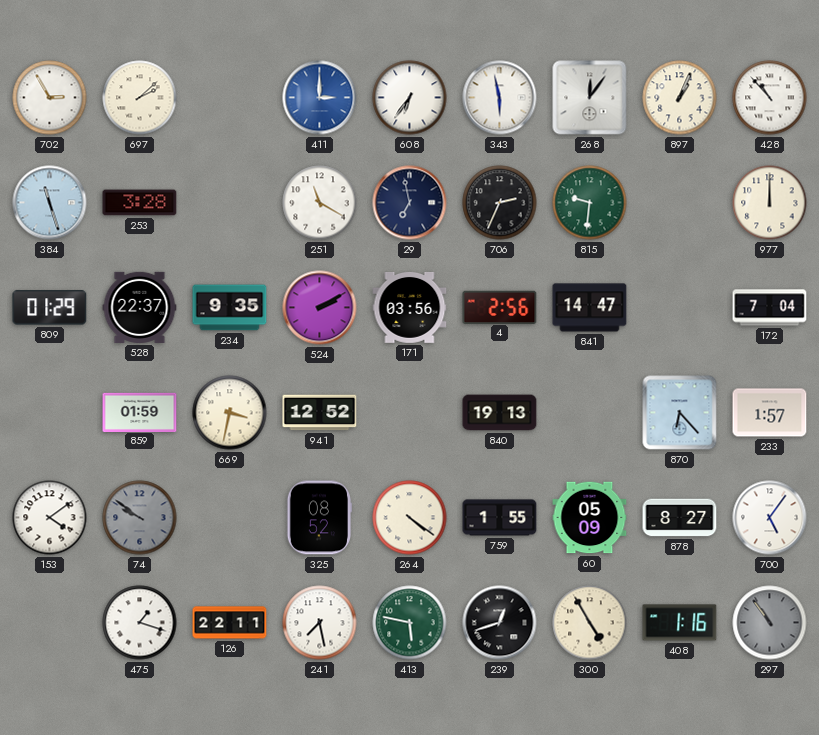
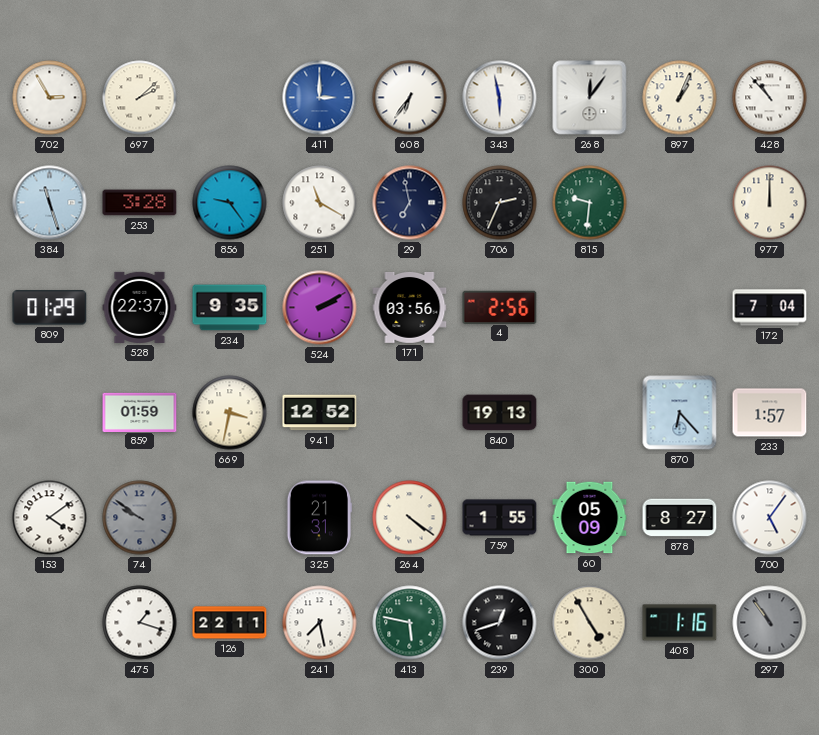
856: none -> 9:24 (230, 203)
841: 14:47 -> none (590, 308)
325: 08:52 -> 21:31 (318, 518)
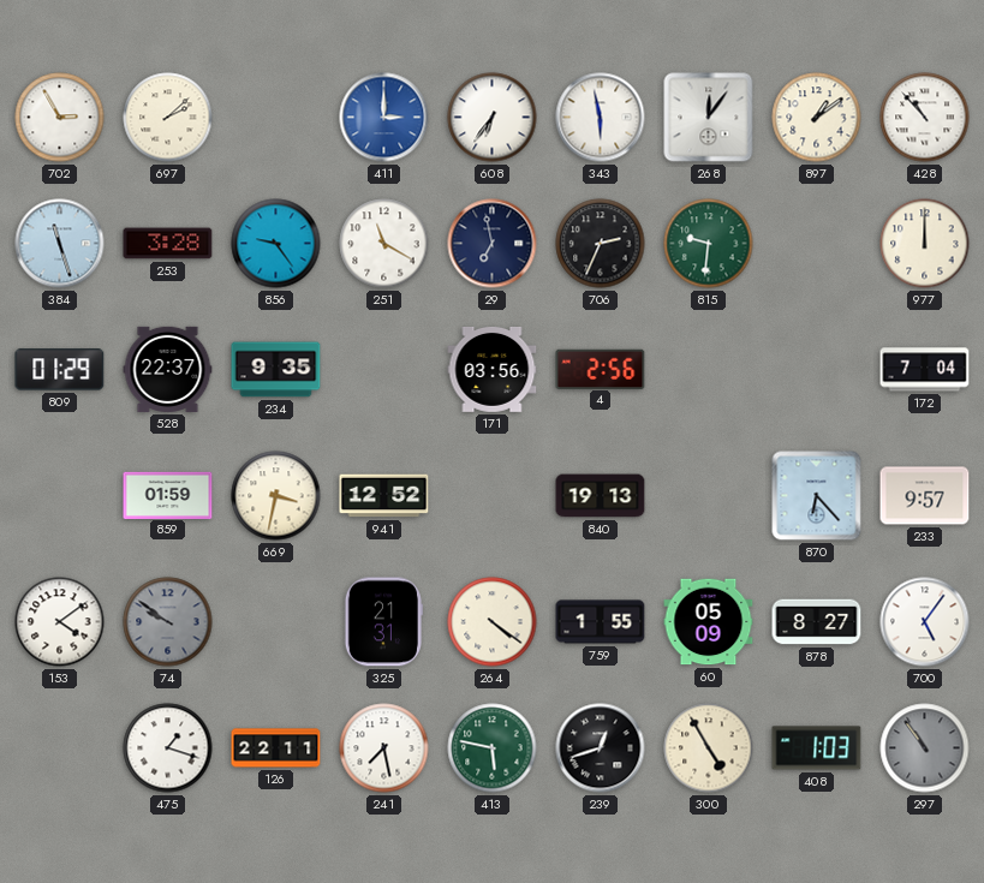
897: 1:04 -> 1:09 (817, 118)
524: 2:10 -> none (320, 308)
233: 1:57 -> 9:57 (925, 496)
408: 1:16 -> 1:03 (817, 748)
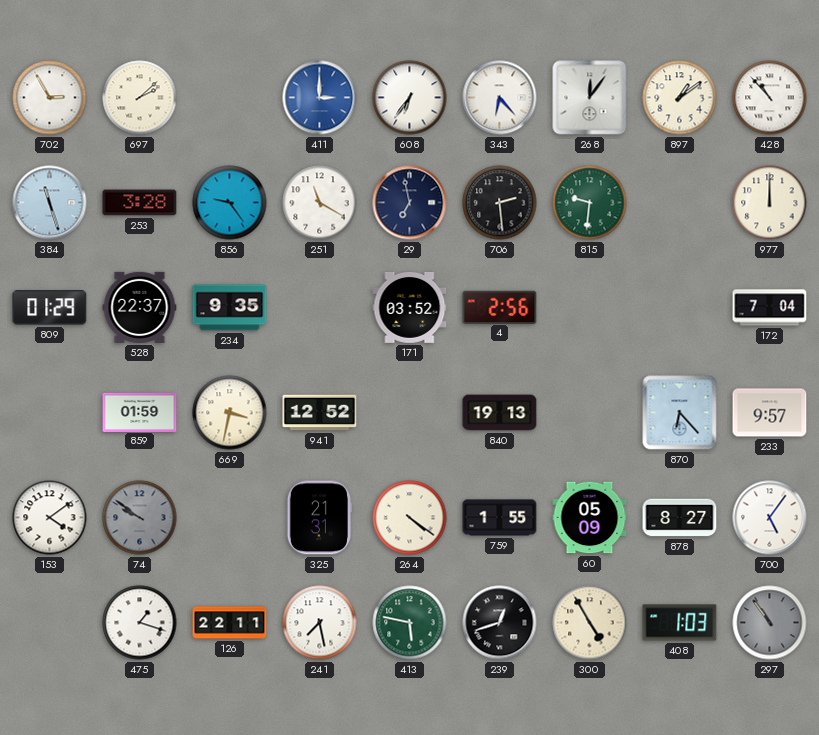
343: 5:58 -> 6:23 (500, 98)
706: 2:34 -> 2:29 (500, 203)
171: 03:56 -> 03:52 (410, 308)
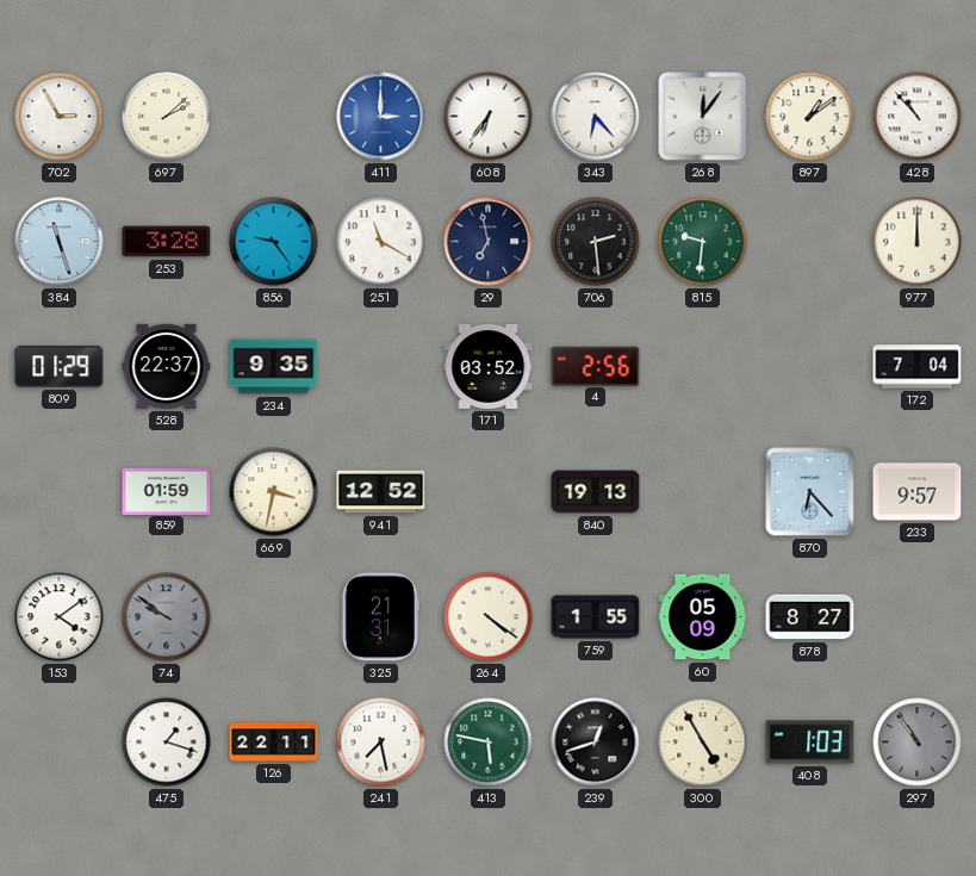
700: 5:06 -> none (770, 518)
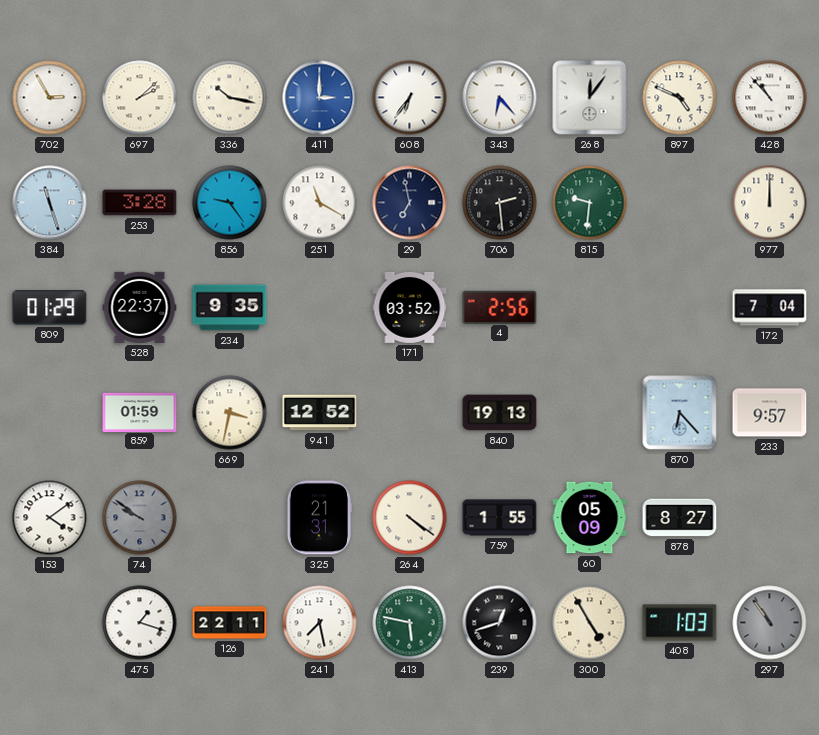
336: none -> 10:17 (230, 98)
897: 1:09 -> 4:49 (680, 98)
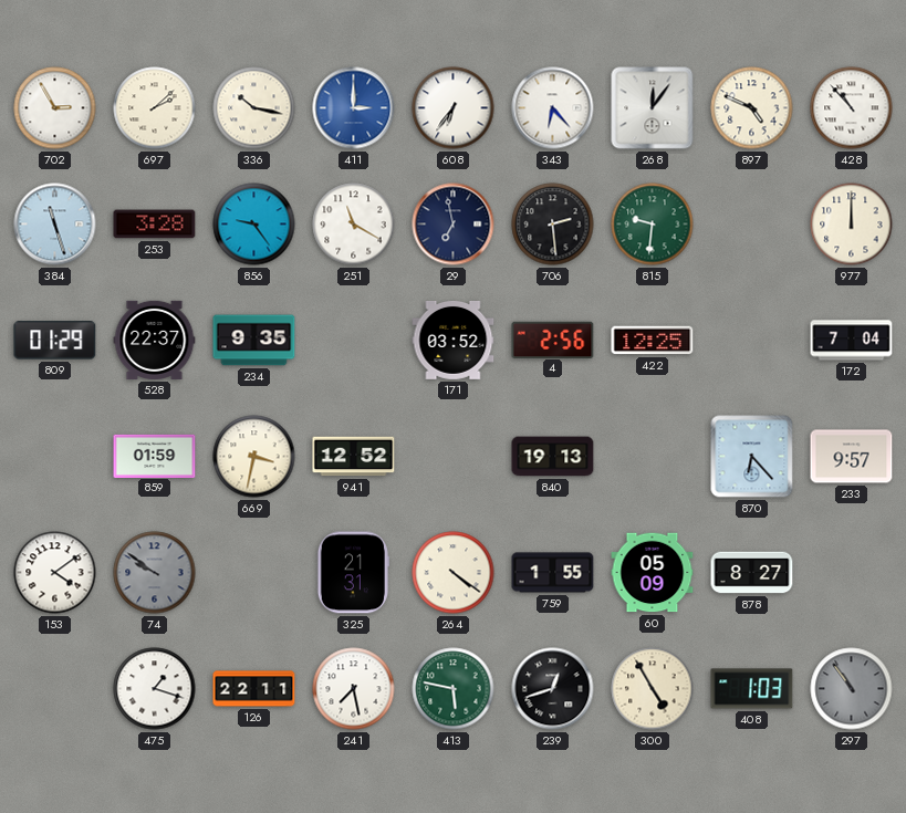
422: none -> 12:25 (653, 341)
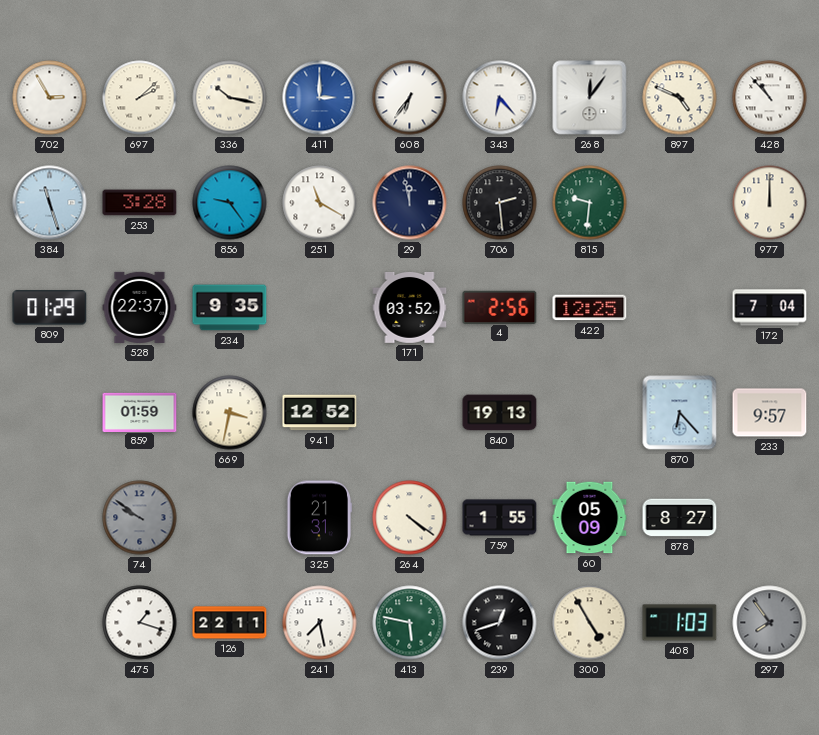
29: 6:58 -> 11:58 (410, 203)
153: 4:09 -> none (55, 573)
297: 10:54 -> 7:54 (770, 623)
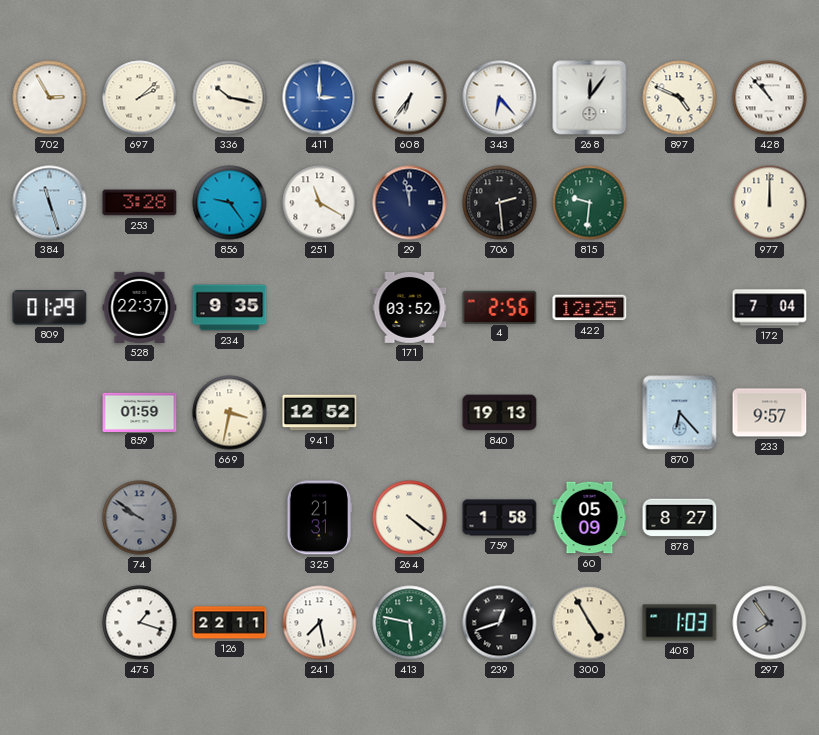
759: 1:55 -> 1:58 (500, 518)
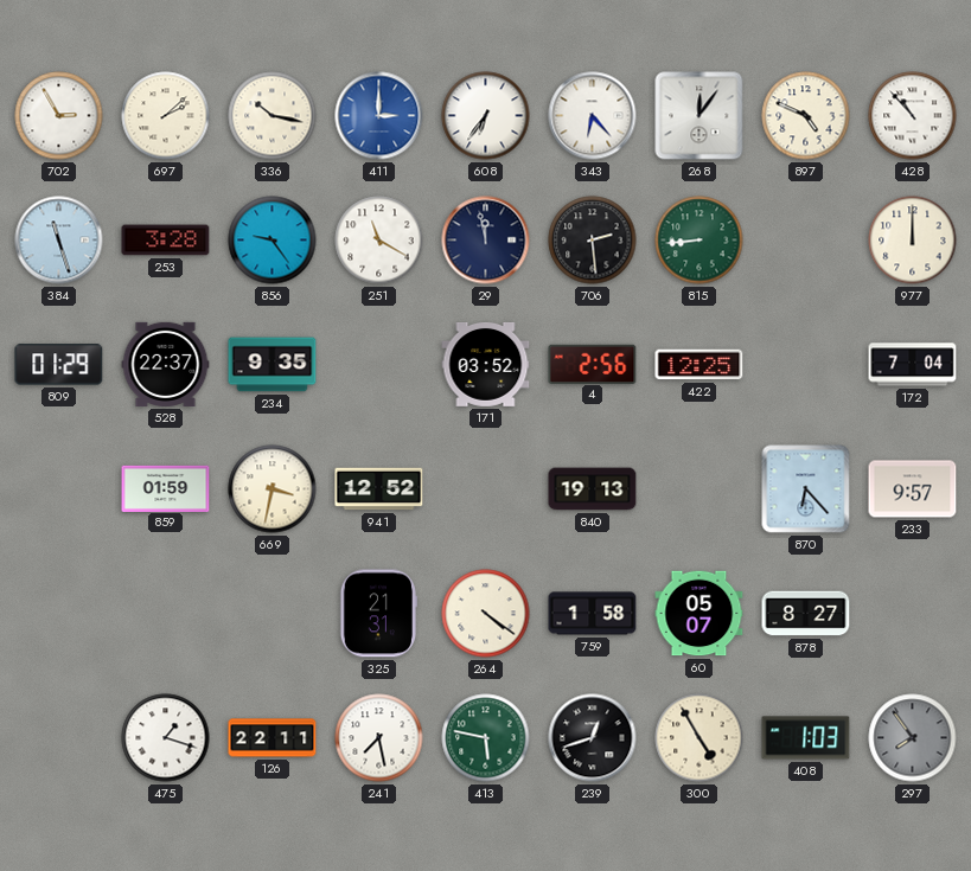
815: 9:31 -> 8:44 (699, 241)
74: 9:51 -> none (140, 518)
60: 05:09 -> 05:07 (699, 614)
